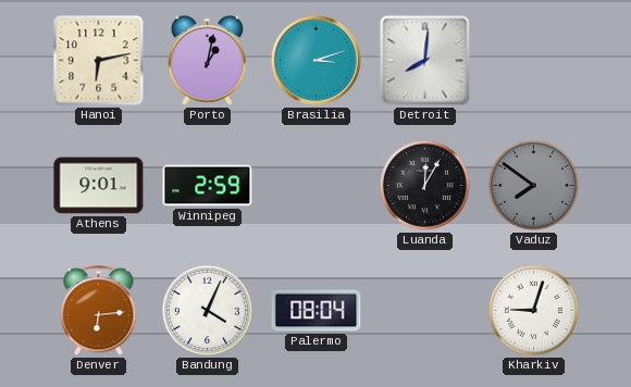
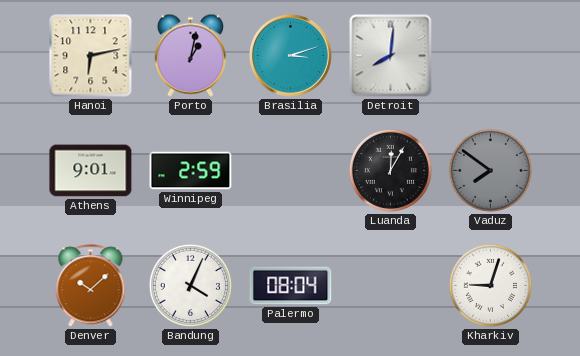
Denver: 6:14 -> 10:08 (91, 286)
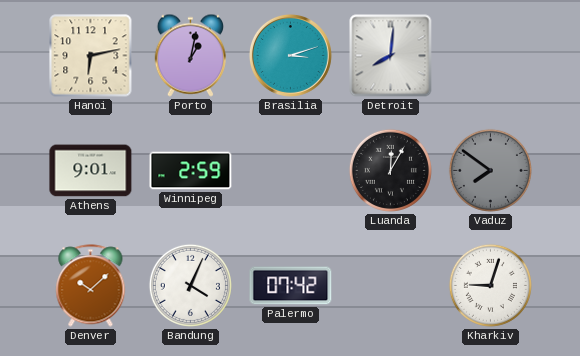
Palermo: 08:04 -> 07:42 (291, 286)
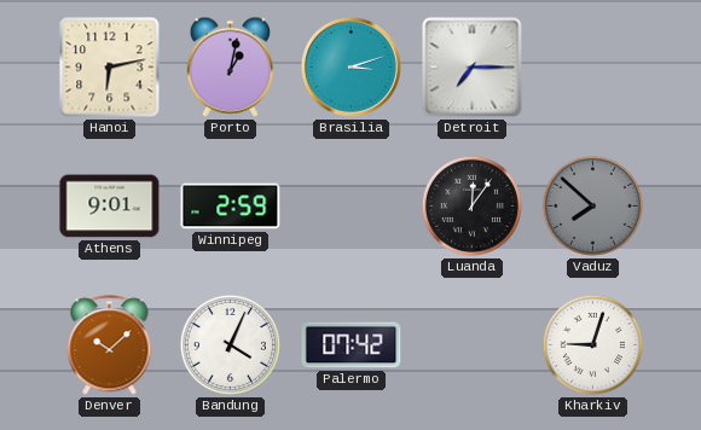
Detroit: 8:01 -> 7:15 (473, 68)
Luanda: 12:05 -> 12:06 (471, 205)
Vaduz: 7:51 -> 7:52 (592, 205)
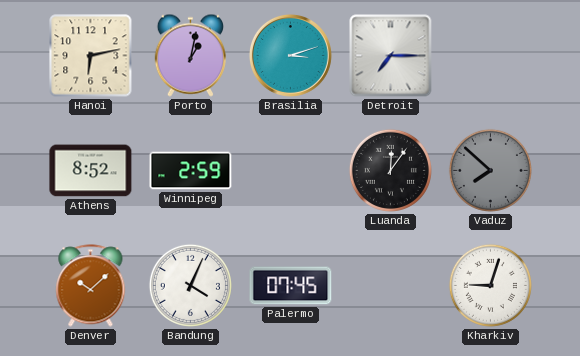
Athens: 9:01 -> 8:52 (91, 171)
Palermo: 07:42 -> 07:45 (291, 286)
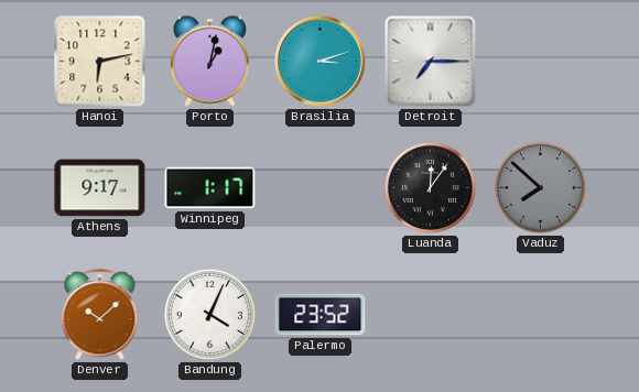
Athens: 8:52 -> 9:17 (100, 188)
Winnipeg: 2:59 -> 1:17 (210, 188)
Palermo: 07:45 -> 23:52 (321, 315)
Kharkiv: 9:03 -> none (490, 285)
